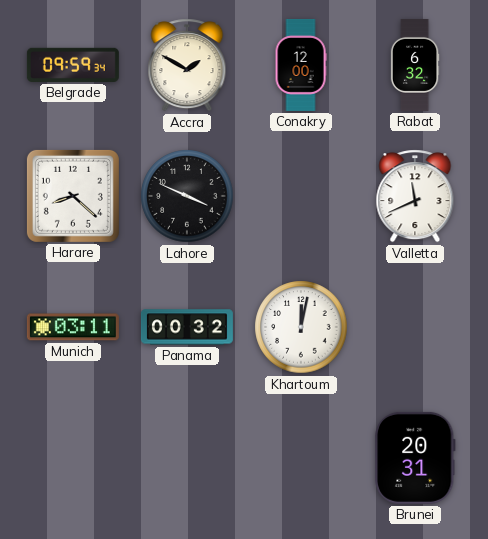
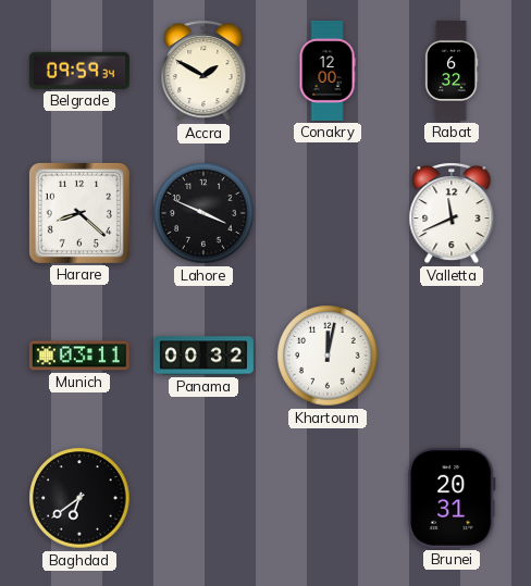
Baghdad: none -> 6:39 (79, 498)
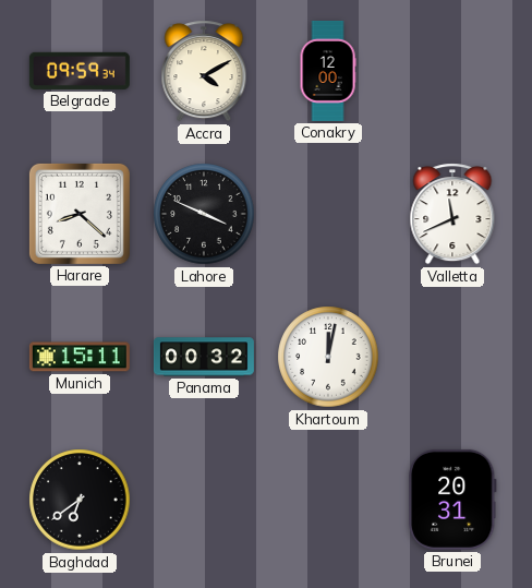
Accra: 1:50 -> 4:10 (204, 71)
Rabat: 6:32 -> none (452, 71)
Munich: 03:11 -> 15:11 (80, 357)
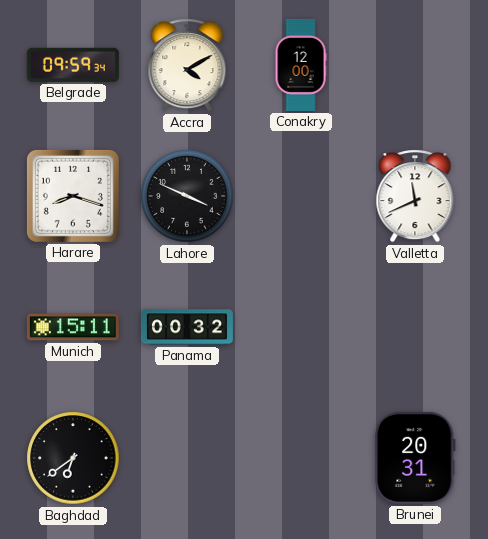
Harare: 8:22 -> 8:18 (73, 196)
Khartoum: 12:02 -> none (328, 357)
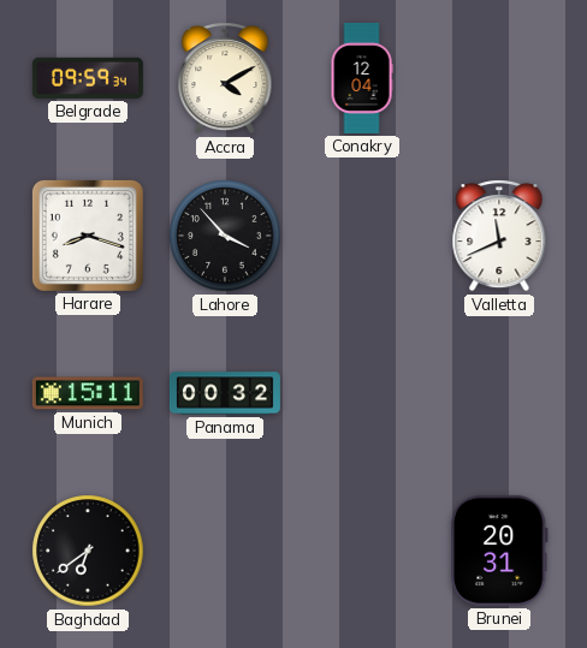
Conakry: 12:00 -> 12:04 (362, 78)
Lahore: 3:49 -> 3:53 (225, 236)
